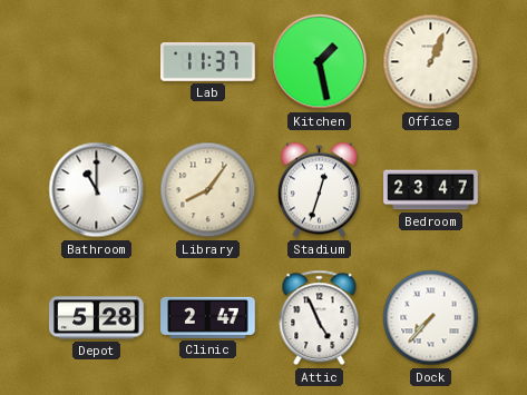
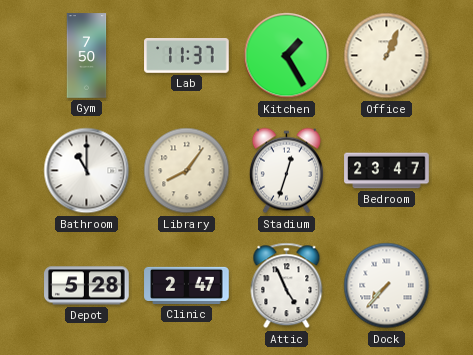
Gym: none -> 7:50 (87, 56)
Kitchen: 1:28 -> 1:25 (287, 56)
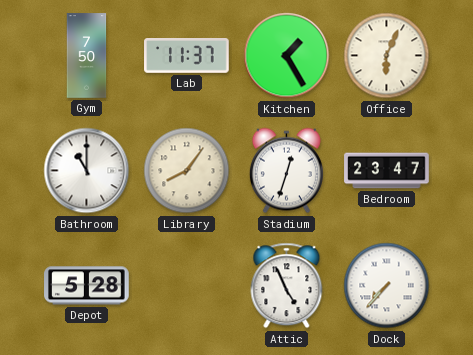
Office: 1:04 -> 6:04 (387, 56)
Clinic: 2:47 -> none (187, 285)
